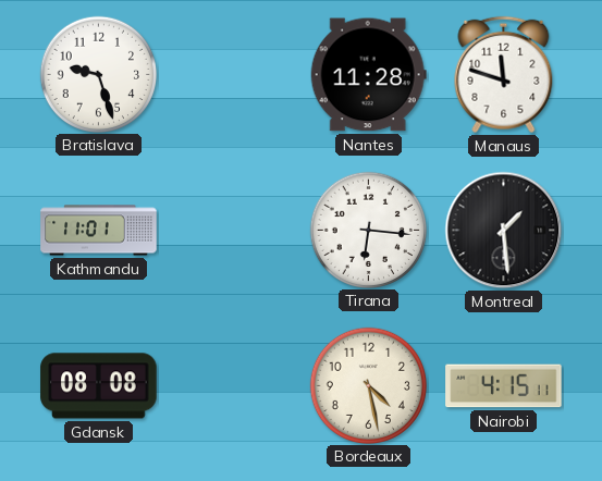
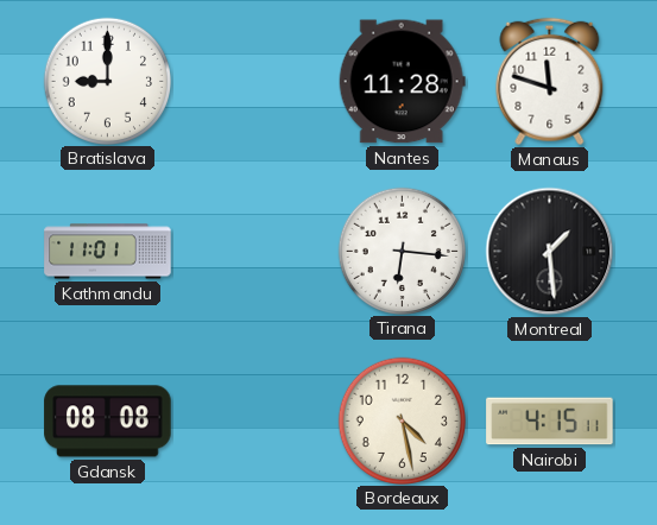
Bratislava: 9:27 -> 9:00 (107, 81)
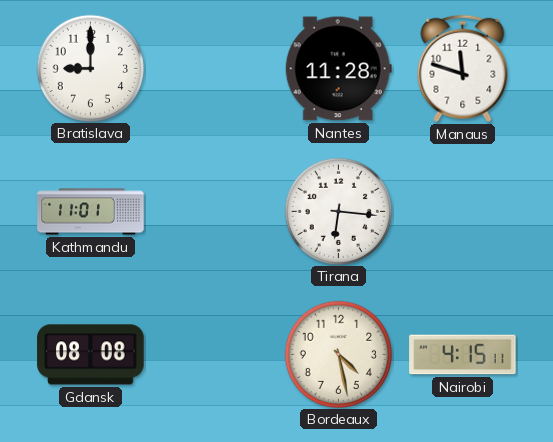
Montreal: 1:29 -> none (550, 252)
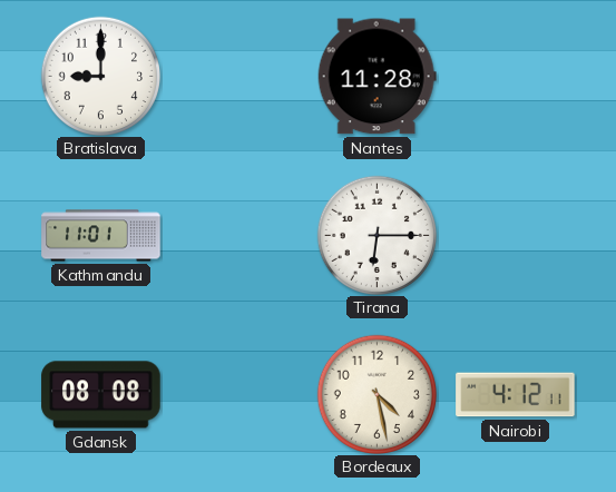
Manaus: 11:48 -> none (463, 69)
Tirana: 6:16 -> 6:15 (377, 235)
Nairobi: 4:15 -> 4:12 (516, 395)
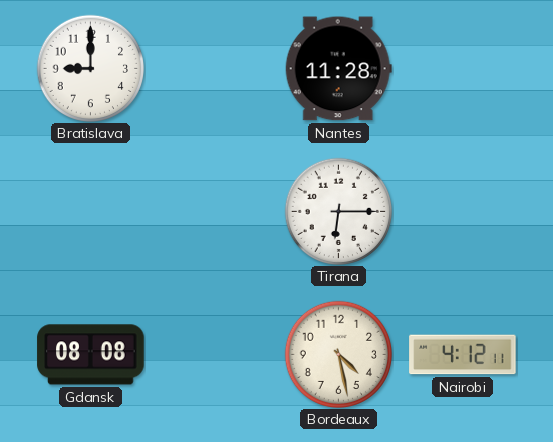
Kathmandu: 11:01 -> none (101, 236)
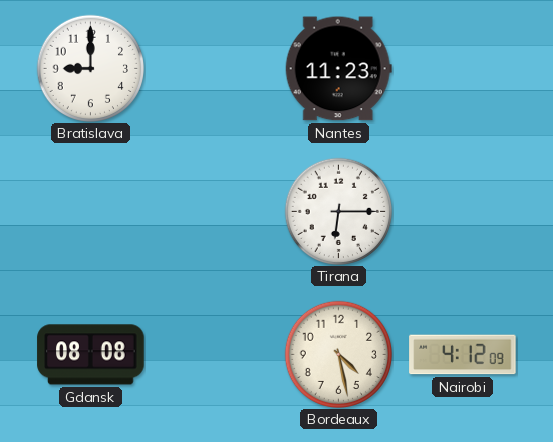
Nantes: 11:28 -> 11:23 (338, 69)
Nairobi: 4:12:11 -> 4:12:09 (463, 355)
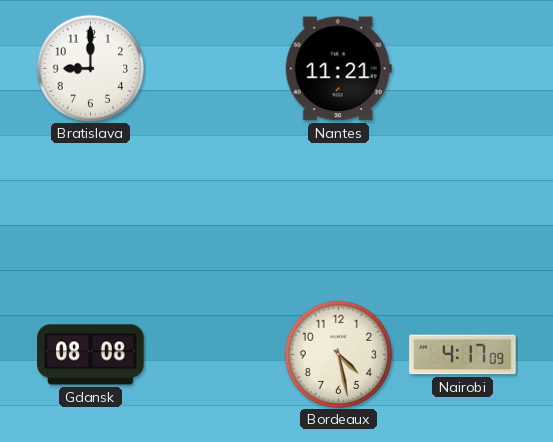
Nantes: 11:23 -> 11:21 (338, 69)
Tirana: 6:15 -> none (338, 211)
Nairobi: 4:12 -> 4:17 (463, 355)
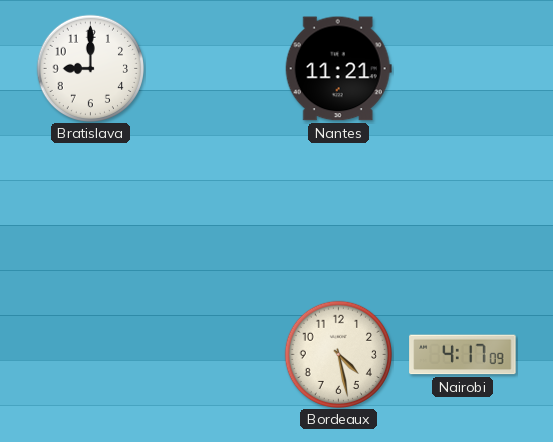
Gdansk: 08:08 -> none (91, 355)
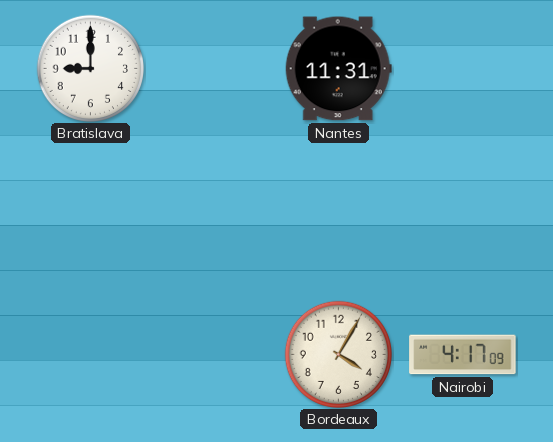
Nantes: 11:21 -> 11:31 (338, 69)
Bordeaux: 4:28 -> 4:05 (338, 354)
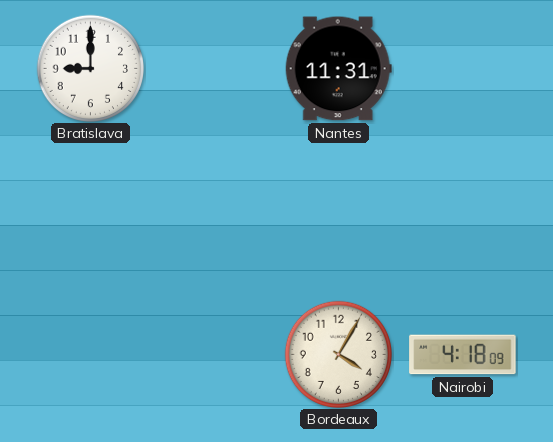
Nairobi: 4:17 -> 4:18 (463, 355)
